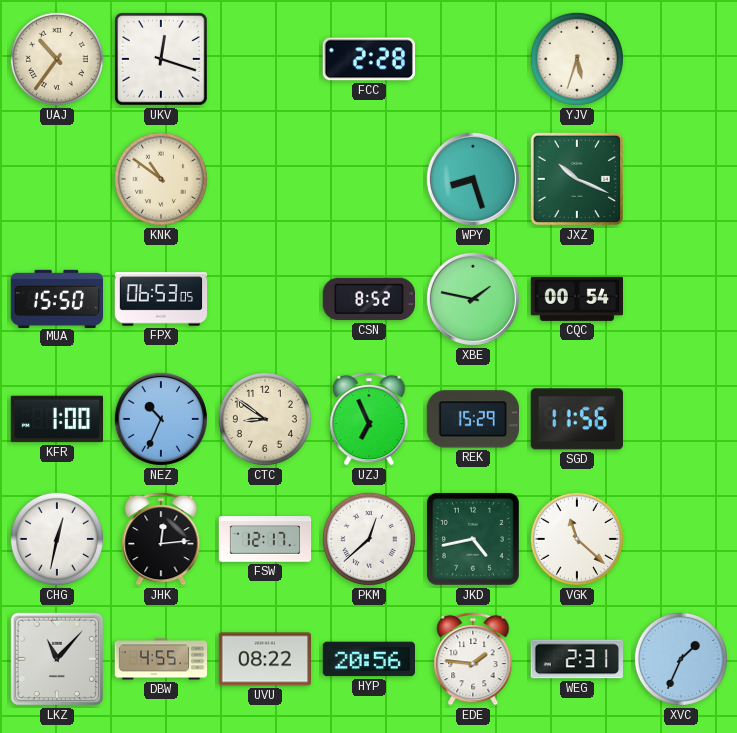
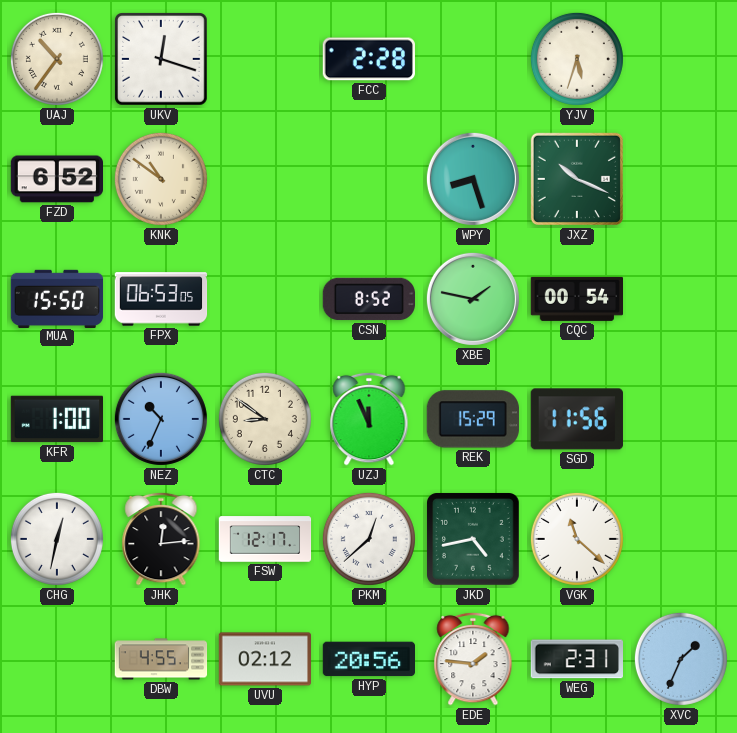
FZD: none -> 6:52 (56, 179)
UZJ: 6:56 -> 11:56 (369, 419)
LKZ: 11:07 -> none (57, 659)
UVU: 08:22 -> 02:12 (265, 659)
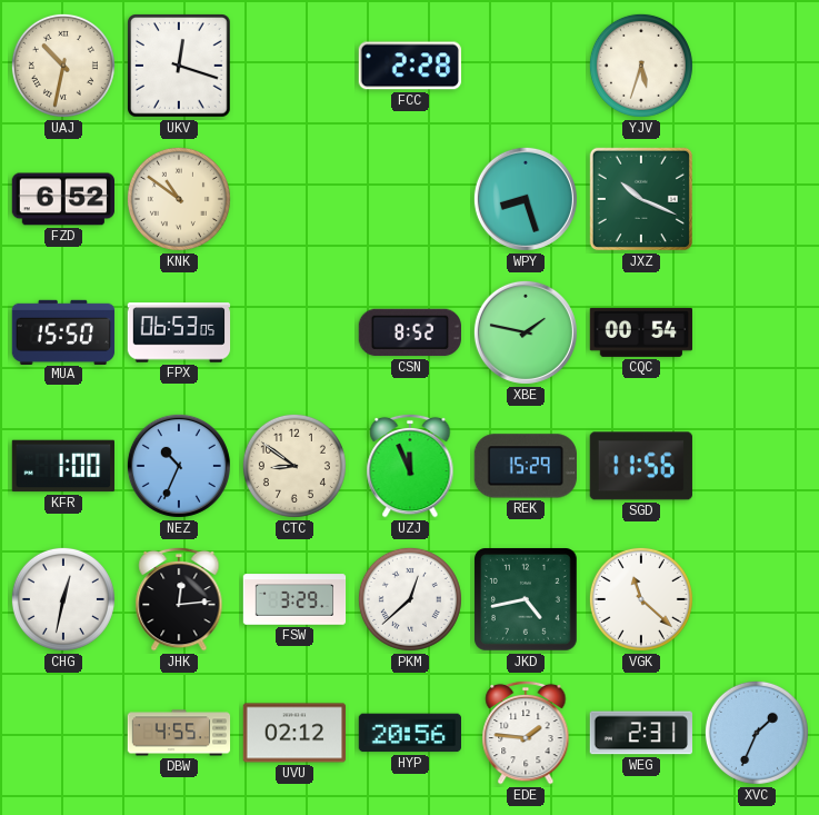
UAJ: 10:36 -> 10:32 (63, 66)
FSW: 12:17 -> 3:29 (294, 599)
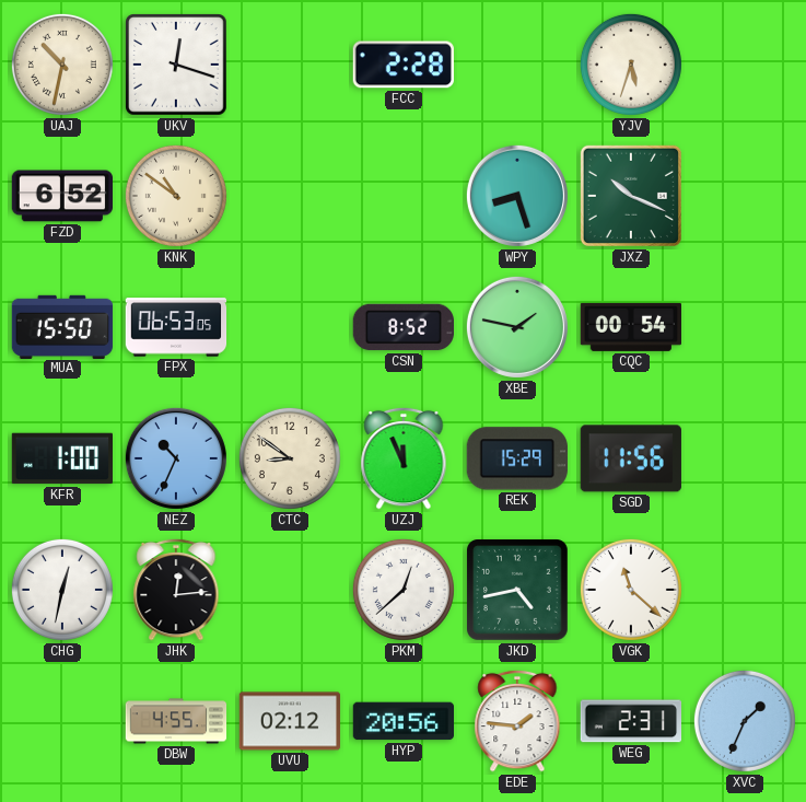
FSW: 3:29 -> none (294, 599)
